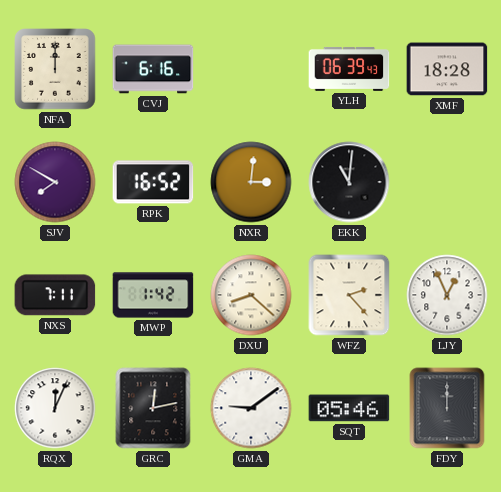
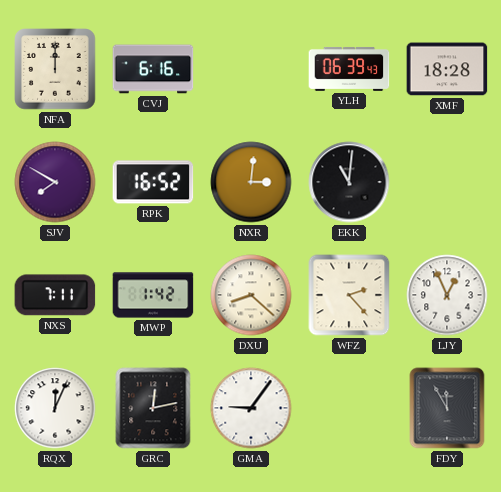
GMA: 9:09 -> 9:06 (251, 408)
SQT: 05:46 -> none (349, 408)
FDY: 12:00 -> 11:55 (447, 408)
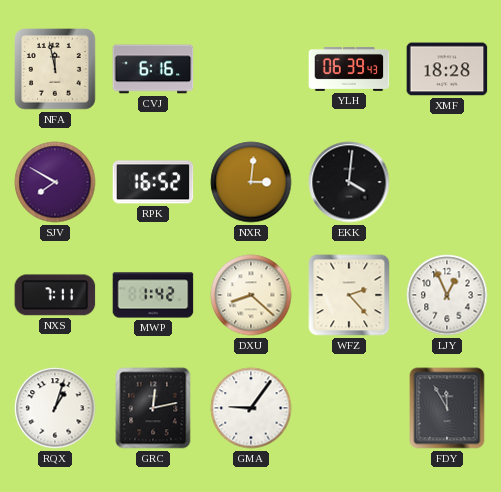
NFA: 12:00 -> 11:58 (55, 69)
EKK: 11:01 -> 4:01 (349, 182)
RQX: 12:04 -> 1:03 (55, 408)
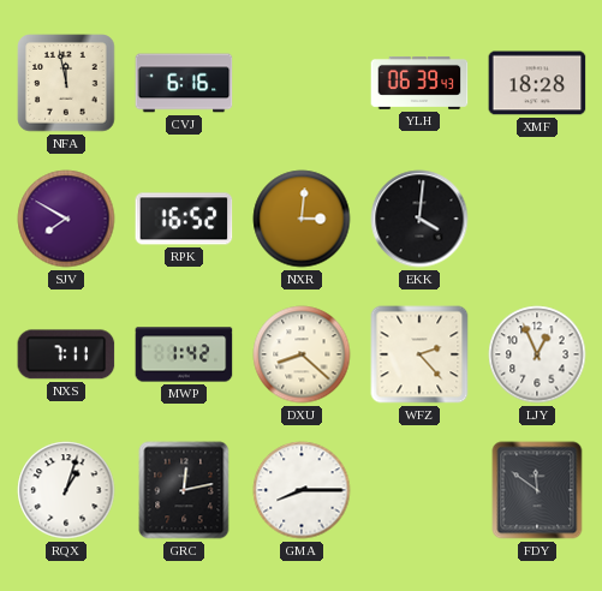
GMA: 9:06 -> 8:15 (302, 490)
FDY: 11:55 -> 11:51 (537, 490)
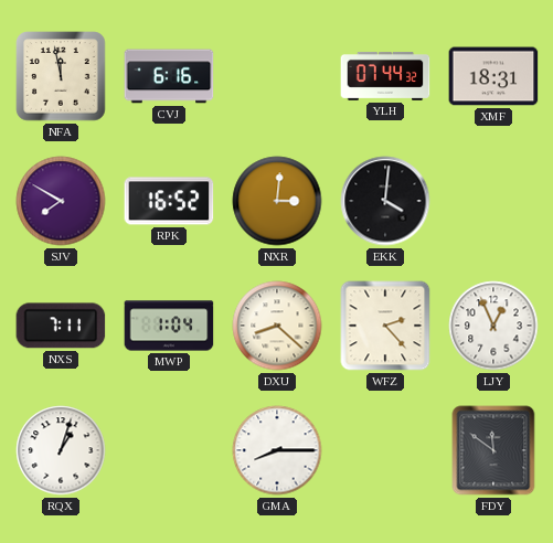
YLH: 06:39 -> 07:44 (385, 76)
XMF: 18:28 -> 18:31 (493, 76)
MWP: 1:42 -> 1:04 (169, 326)
GRC: 12:13 -> none (184, 490)
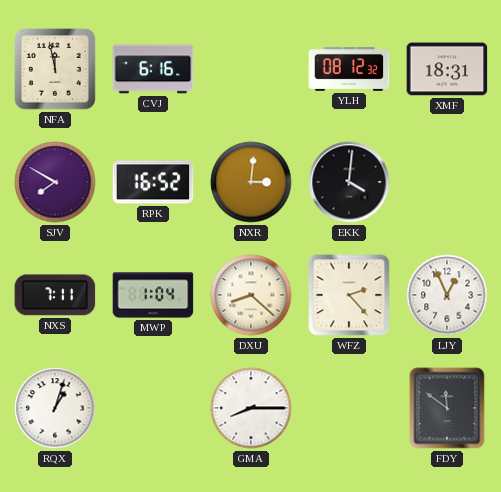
YLH: 07:44 -> 08:12 (349, 69)
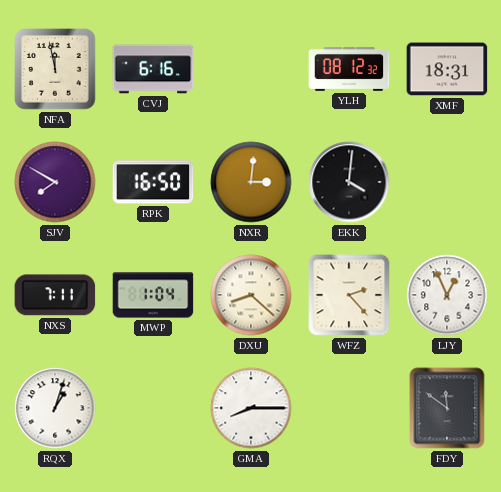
RPK: 16:52 -> 16:50 (153, 182)
